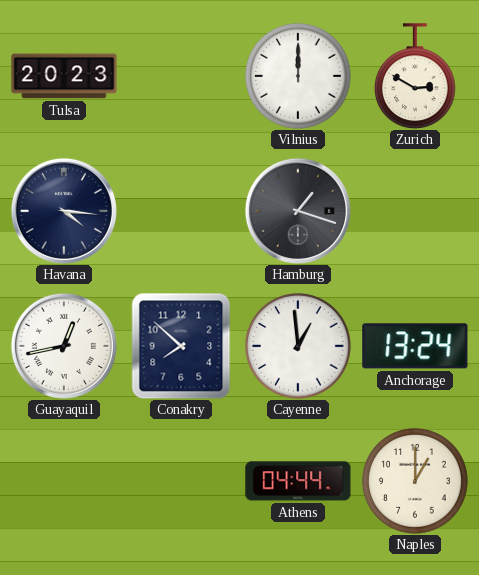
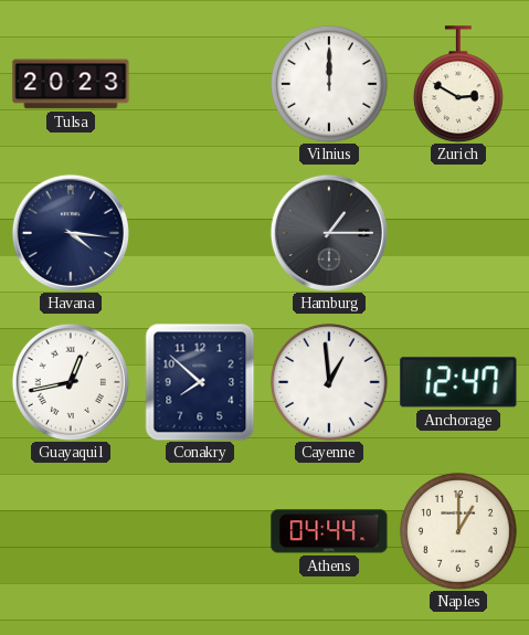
Hamburg: 1:18 -> 1:15 (329, 233)
Anchorage: 13:24 -> 12:47 (458, 382)
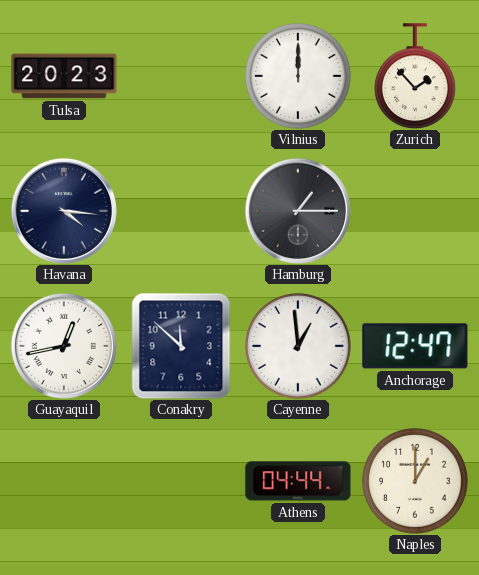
Zurich: 2:50 -> 1:53 (415, 76)
Conakry: 7:52 -> 11:52 (181, 346)
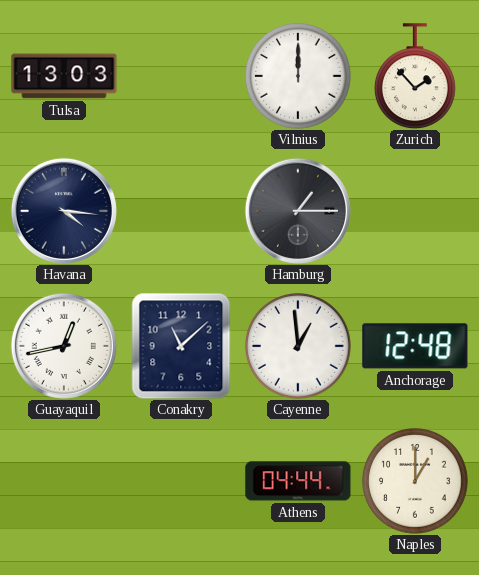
Tulsa: 20:23 -> 13:03 (64, 76)
Conakry: 11:52 -> 11:08 (181, 346)
Anchorage: 12:47 -> 12:48 (415, 346)
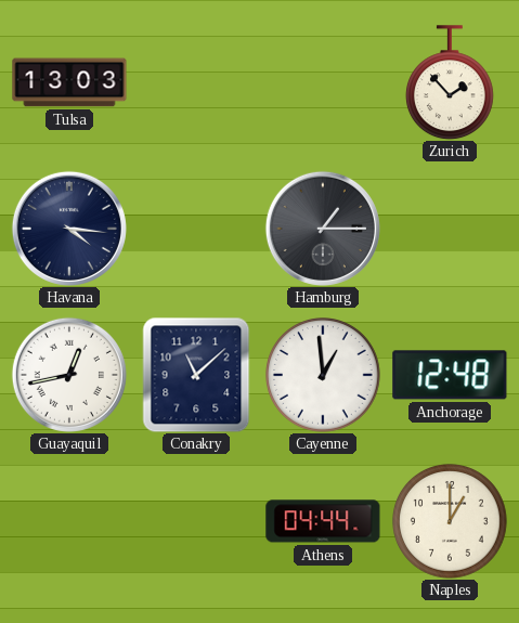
Vilnius: 12:00 -> none (299, 77)
